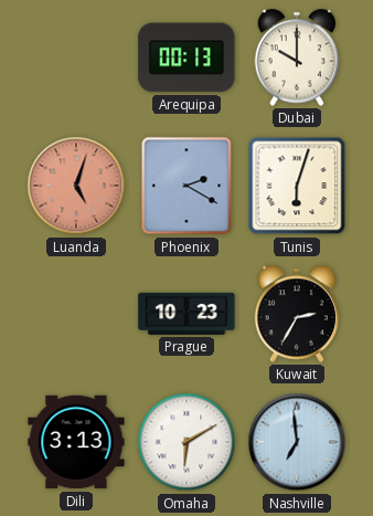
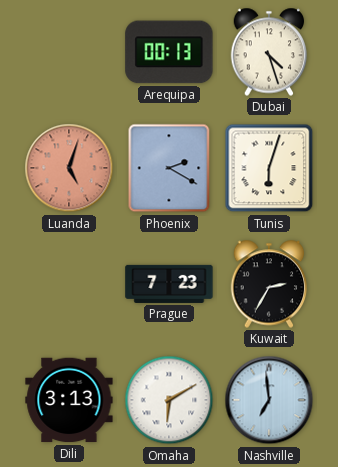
Dubai: 10:00 -> 4:27 (269, 52)
Prague: 10:23 -> 7:23 (169, 284)
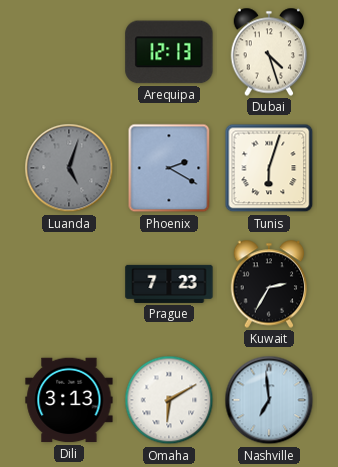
Arequipa: 00:13 -> 12:13 (169, 52)
Luanda dial: salmon -> grey (69, 168)
